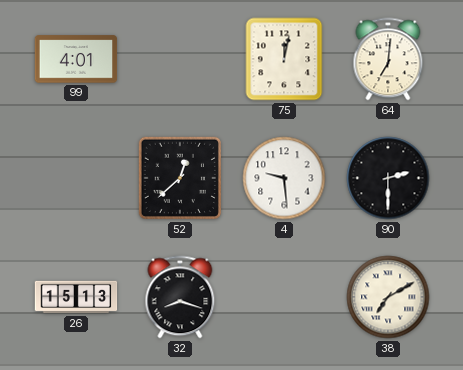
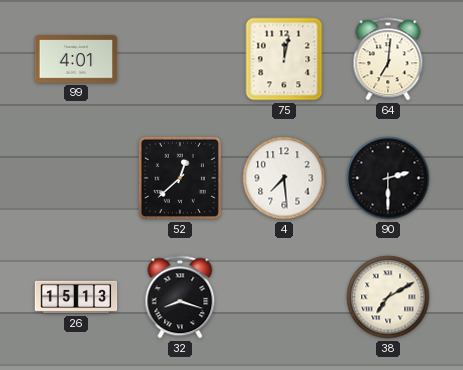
4: 9:29 -> 7:29 (284, 178)
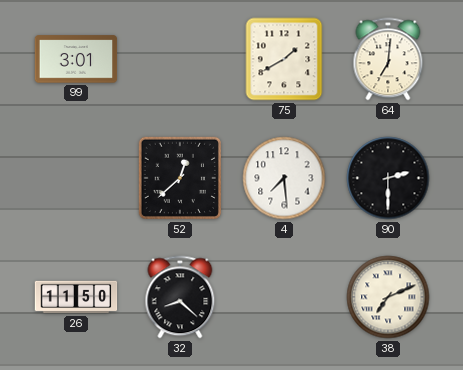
99: 4:01 -> 3:01 (76, 59)
75: 12:02 -> 1:40 (284, 59)
26: 15:13 -> 11:50 (76, 297)
32: 8:18 -> 8:22 (180, 297)
38: 7:10 -> 7:11 (388, 297)
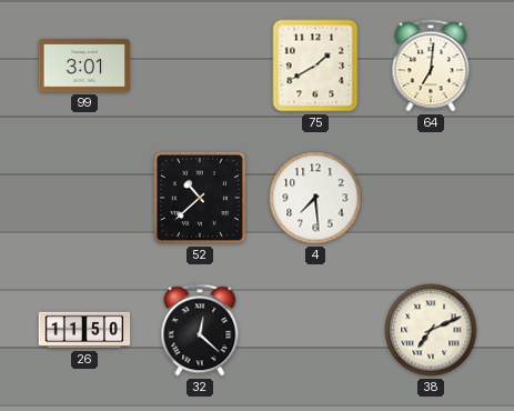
52: 12:38 -> 10:38 (200, 198)
90: 2:30 -> none (388, 178)
32: 8:22 -> 12:22 (200, 330)
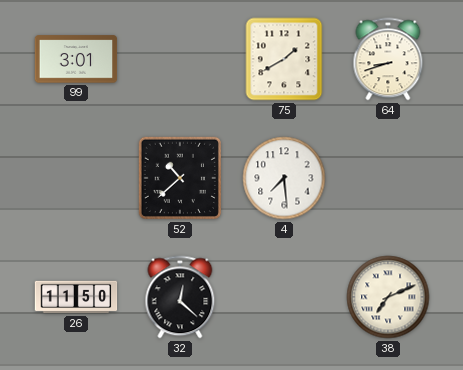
64: 7:01 -> 8:42 (388, 59)
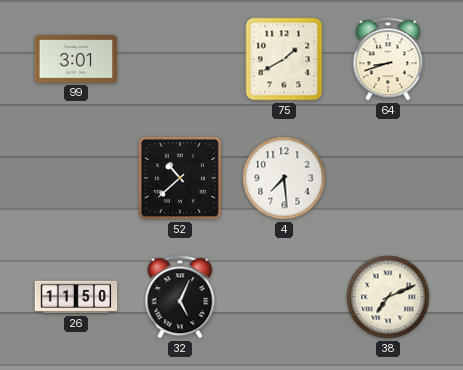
32: 12:22 -> 5:04 (180, 297)
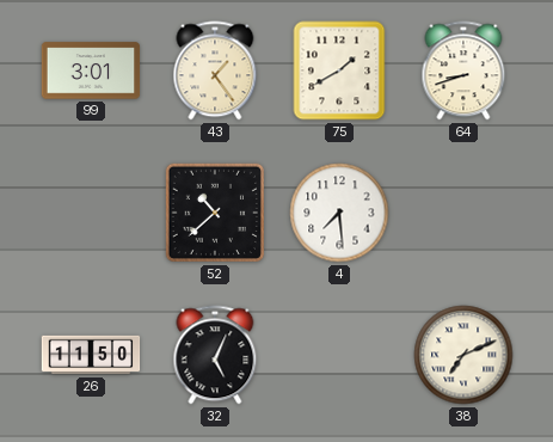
43: none -> 1:24 (215, 70)
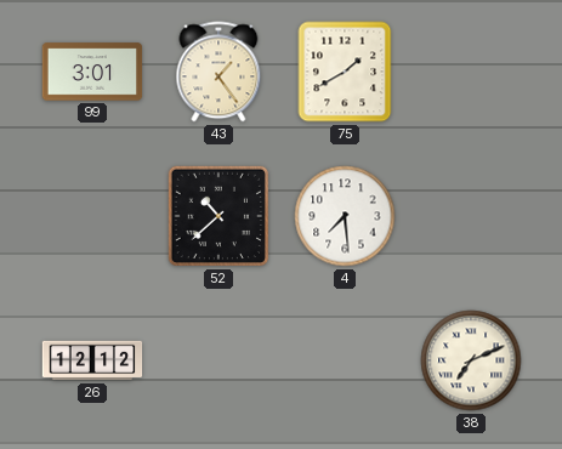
64: 8:42 -> none (463, 70)
26: 11:50 -> 12:12 (92, 360)
32: 5:04 -> none (215, 355)
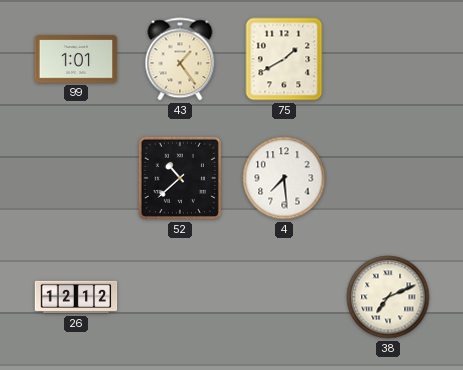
99: 3:01 -> 1:01 (76, 59)
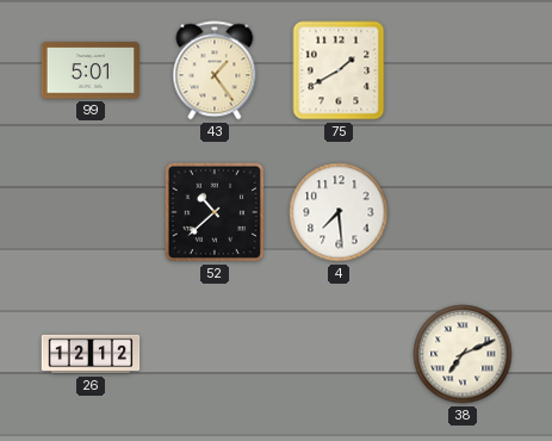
99: 1:01 -> 5:01 (91, 70)
